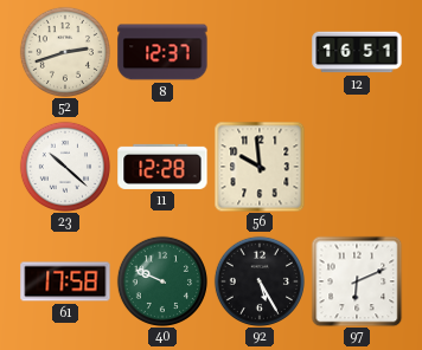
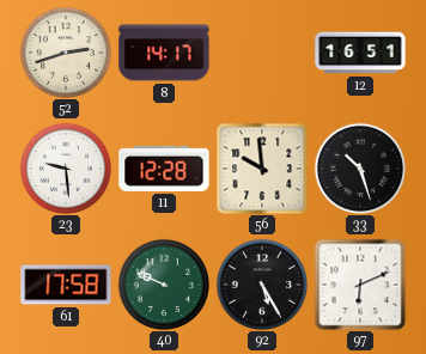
8: 12:37 -> 14:17 (164, 53)
23: 10:22 -> 9:29 (66, 169)
33: none -> 10:27 (360, 169)
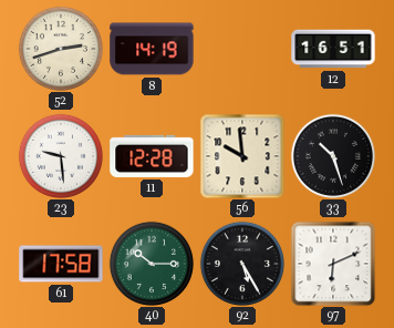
8: 14:17 -> 14:19 (152, 49)
40: 9:49 -> 10:15 (152, 264)
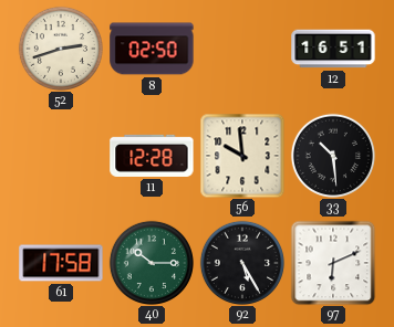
8: 14:19 -> 02:50 (152, 49)
23: 9:29 -> none (61, 156)
33: 10:27 -> 10:29 (333, 156)
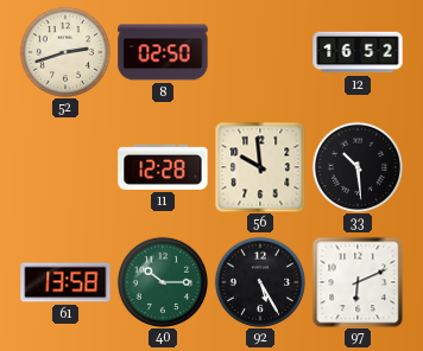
12: 16:51 -> 16:52 (358, 52)
61: 17:58 -> 13:58 (65, 282)
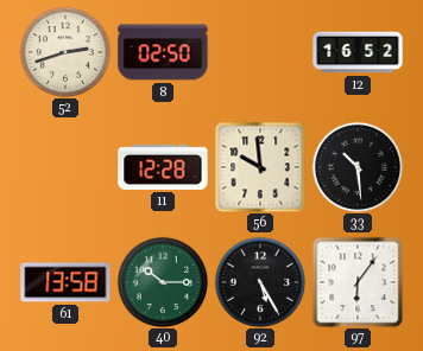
97: 6:11 -> 6:06 (358, 282)
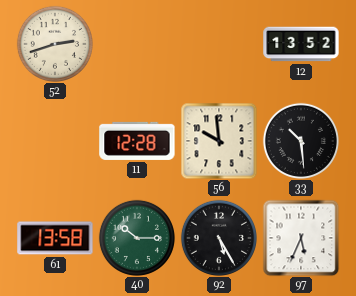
8: 02:50 -> none (163, 52)
12: 16:52 -> 13:52 (301, 44)
97: 6:06 -> 5:34 (301, 238)
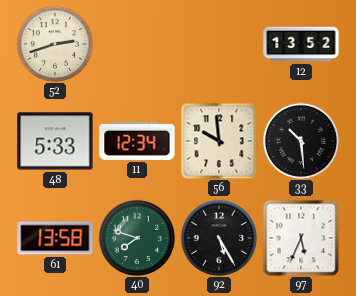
48: none -> 5:33 (55, 141)
11: 12:28 -> 12:34 (137, 141)
40: 10:15 -> 7:48 (137, 238)
